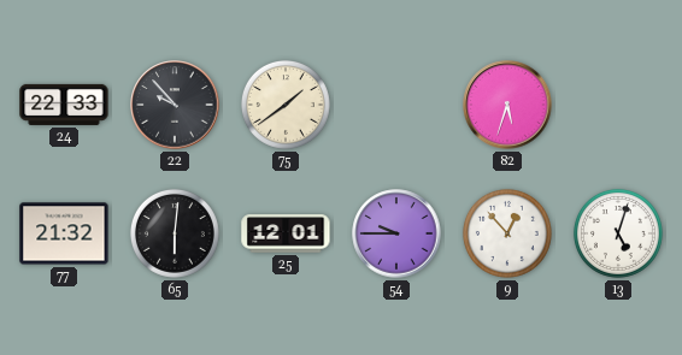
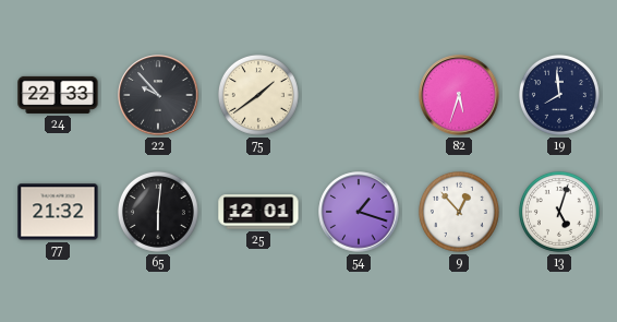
19: none -> 7:59 (559, 95)
54: 9:45 -> 1:18 (359, 212)
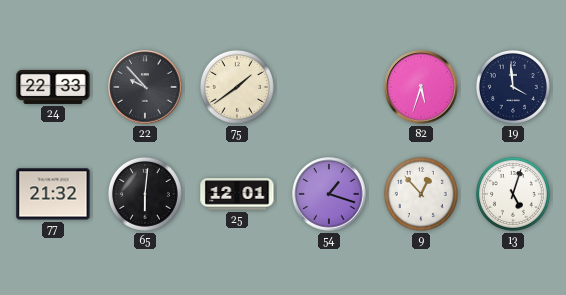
19: 7:59 -> 3:59 (513, 87)
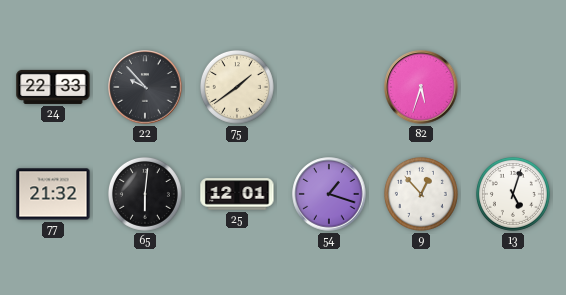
19: 3:59 -> none (513, 87)
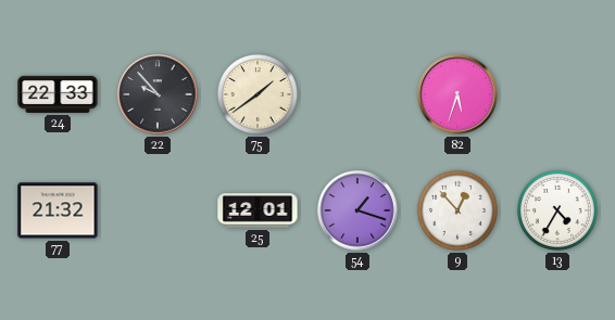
65: 6:01 -> none (145, 194)
13: 5:03 -> 4:35 (557, 210)
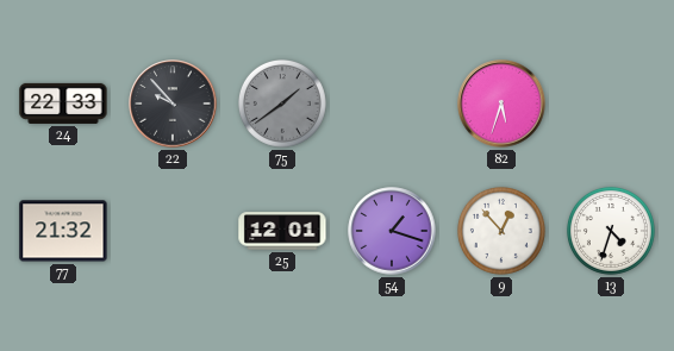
75 dial: cream -> grey (282, 104)
13: 4:35 -> 4:33 (611, 231)
